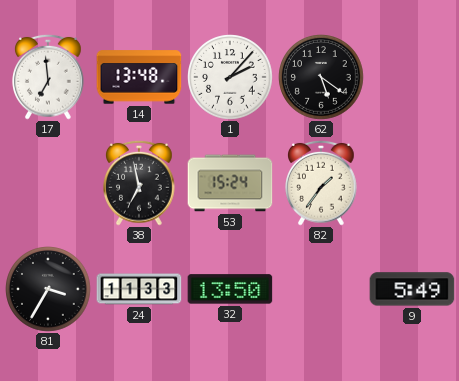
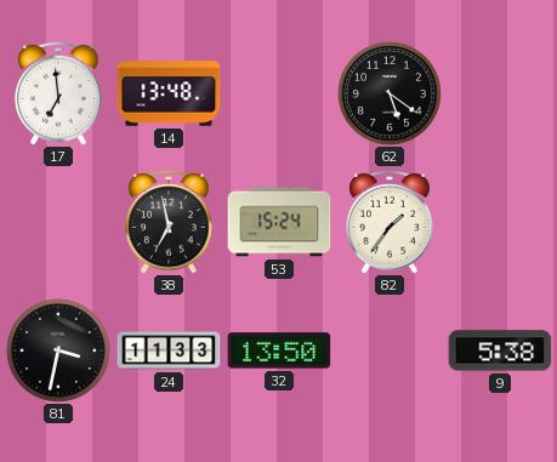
1: 2:07 -> none (230, 77)
81: 3:35 -> 3:32 (58, 350)
9: 5:49 -> 5:38 (500, 350)
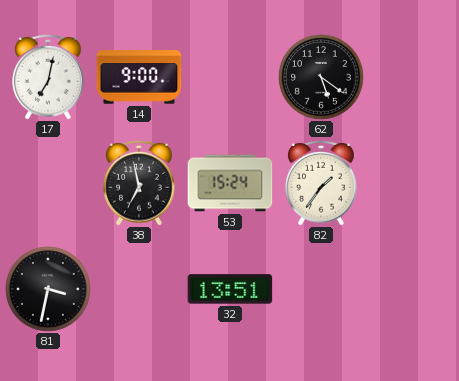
17: 6:59 -> 7:02 (48, 77)
14: 13:48 -> 9:00 (139, 77)
24: 11:33 -> none (169, 350)
32: 13:50 -> 13:51 (230, 289)
9: 5:38 -> none (500, 350)
